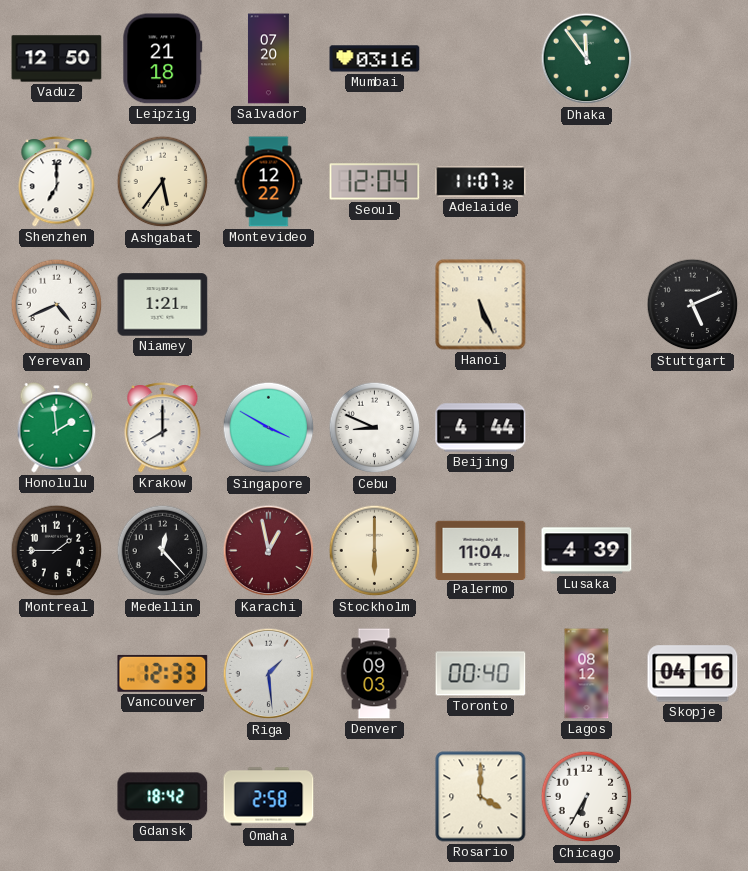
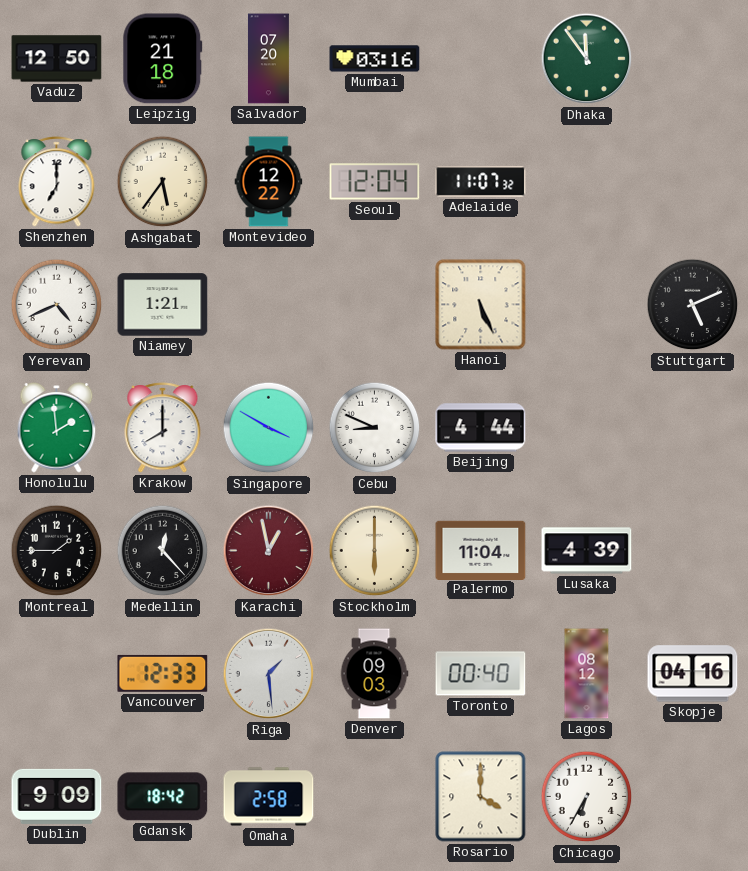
Dublin: none -> 9:09 (57, 796)
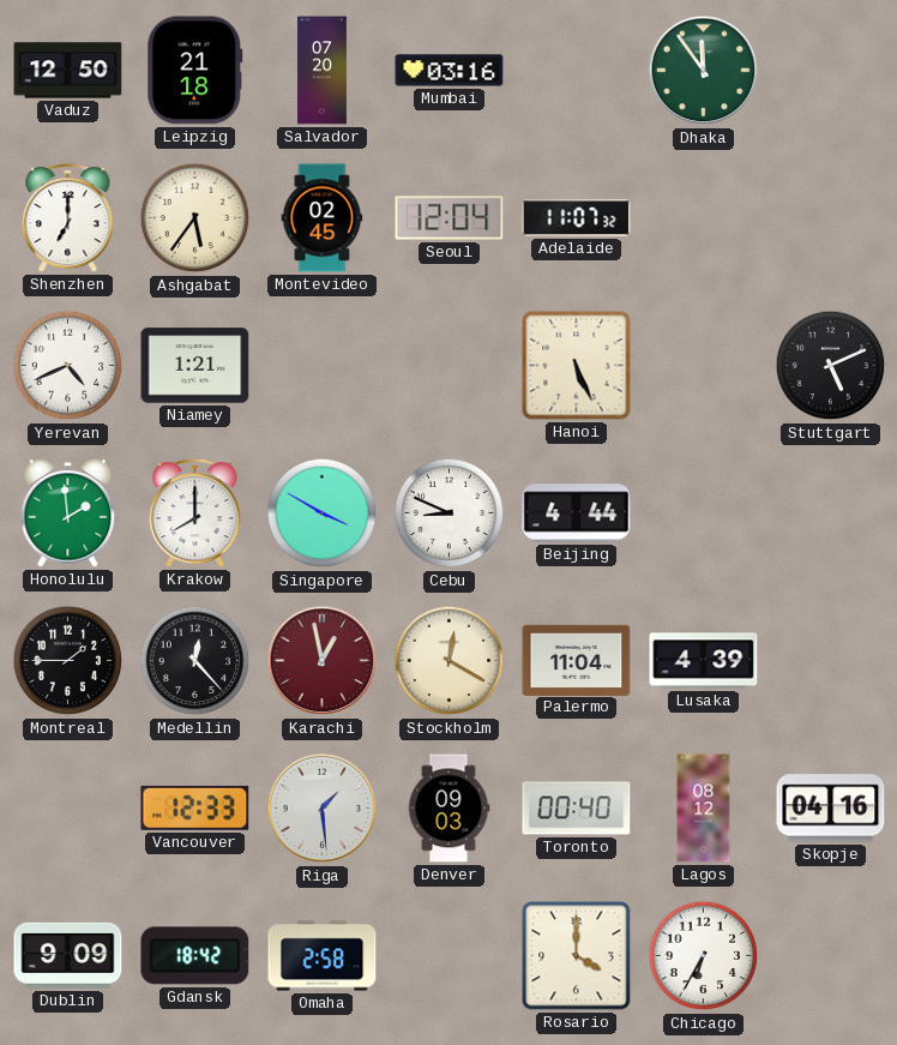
Montevideo: 12:22 -> 02:45 (323, 218)
Stockholm: 6:00 -> 12:20 (450, 661)
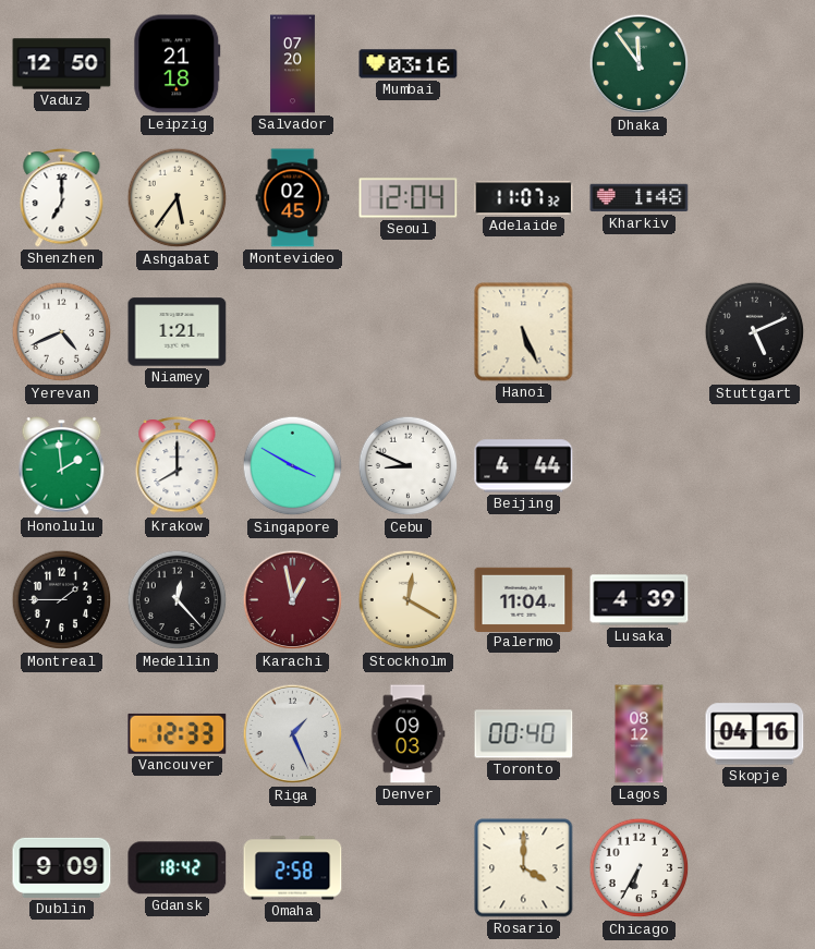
Kharkiv: none -> 1:48 (640, 198)
Riga: 1:29 -> 1:26 (293, 734)
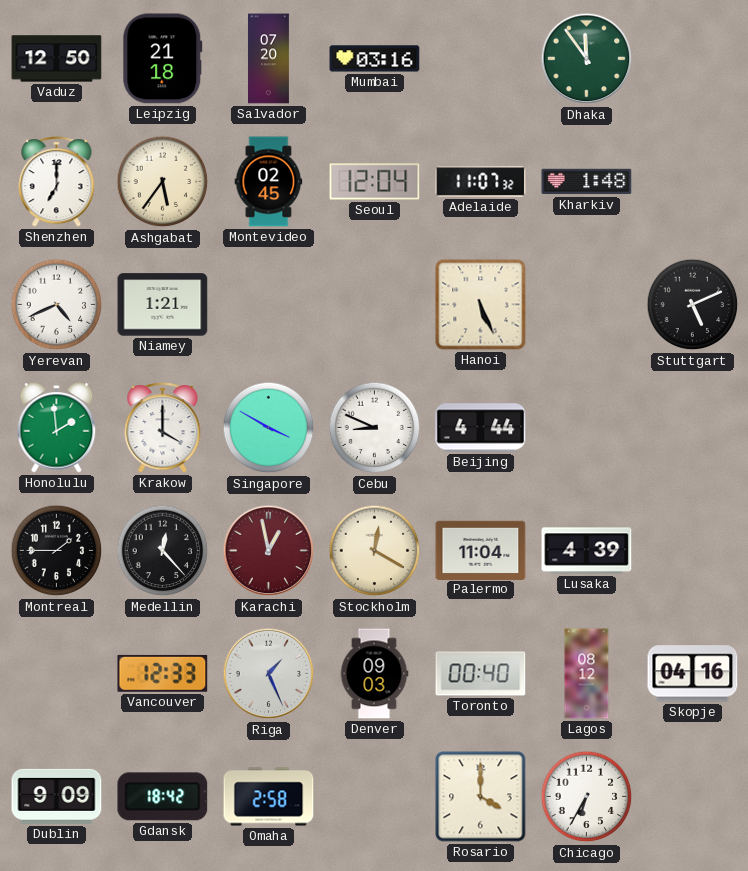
Krakow: 8:00 -> 4:00 (163, 428)
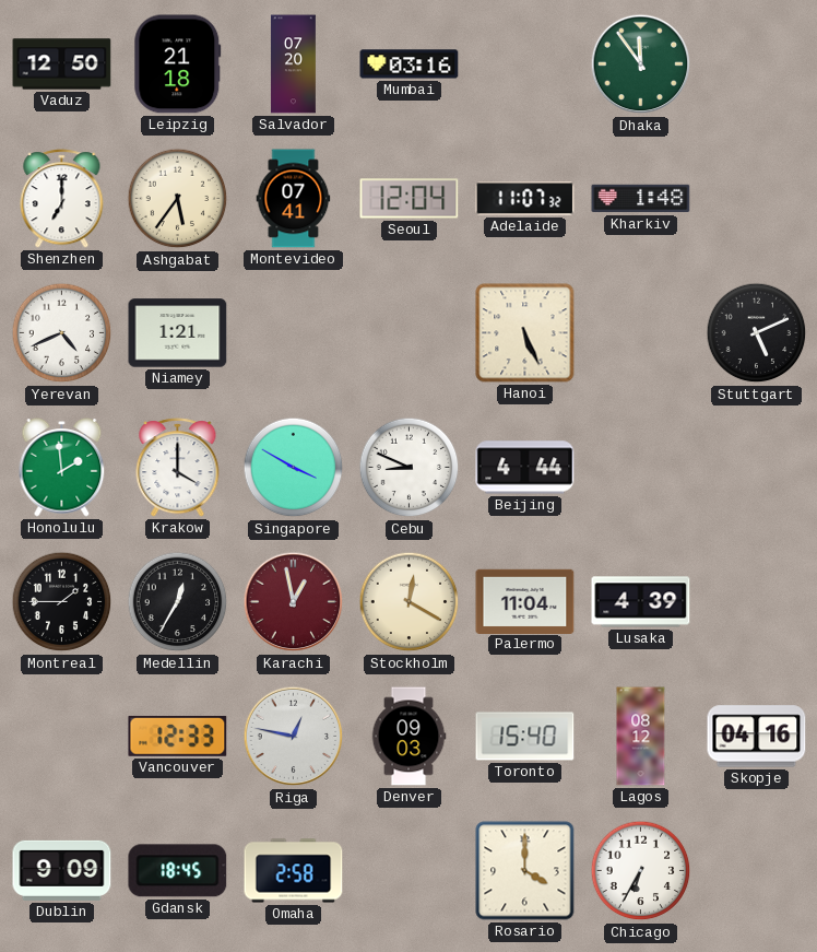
Montevideo: 02:45 -> 07:41 (294, 199)
Medellin: 12:23 -> 12:35 (178, 602)
Riga: 1:26 -> 12:47 (294, 737)
Toronto: 00:40 -> 15:40 (525, 737)
Gdansk: 18:42 -> 18:45 (178, 871)
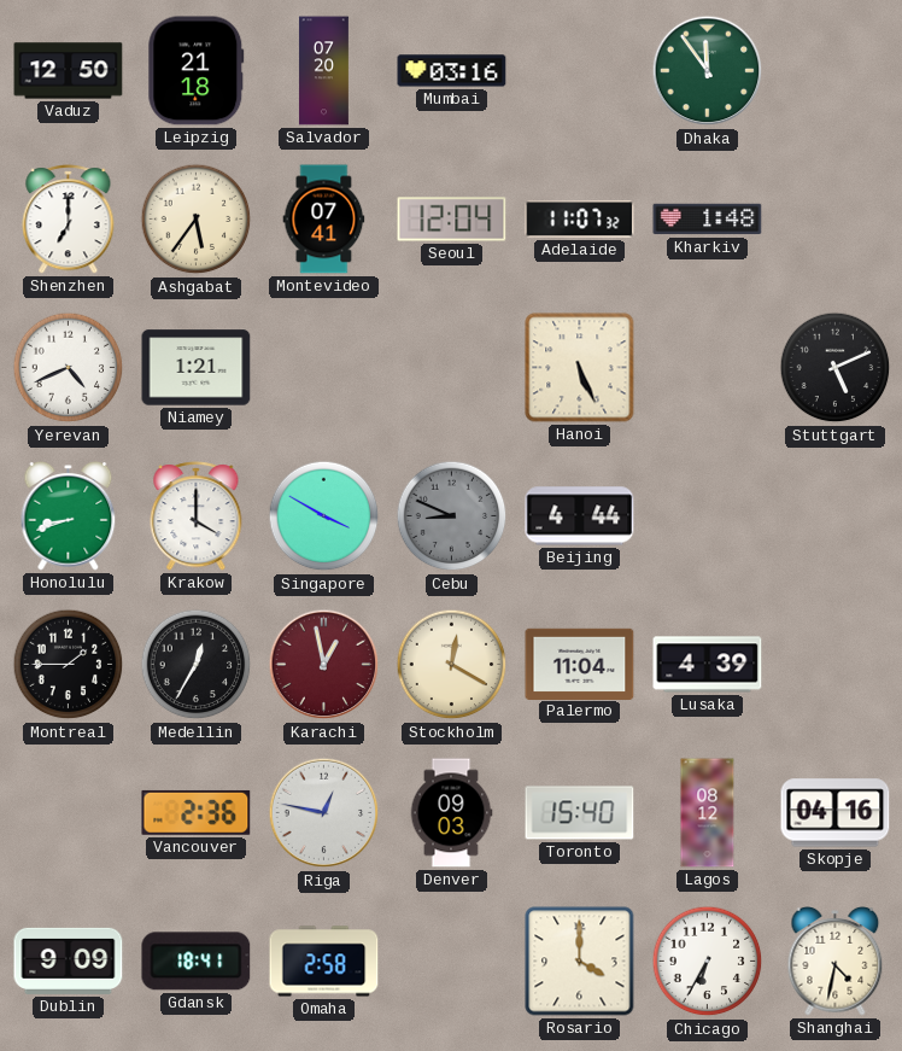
Honolulu: 1:59 -> 8:42 (69, 516)
Cebu dial: white -> grey (452, 516)
Vancouver: 12:33 -> 2:36 (197, 812)
Gdansk: 18:45 -> 18:41 (197, 962)
Shanghai: none -> 4:32 (836, 962)
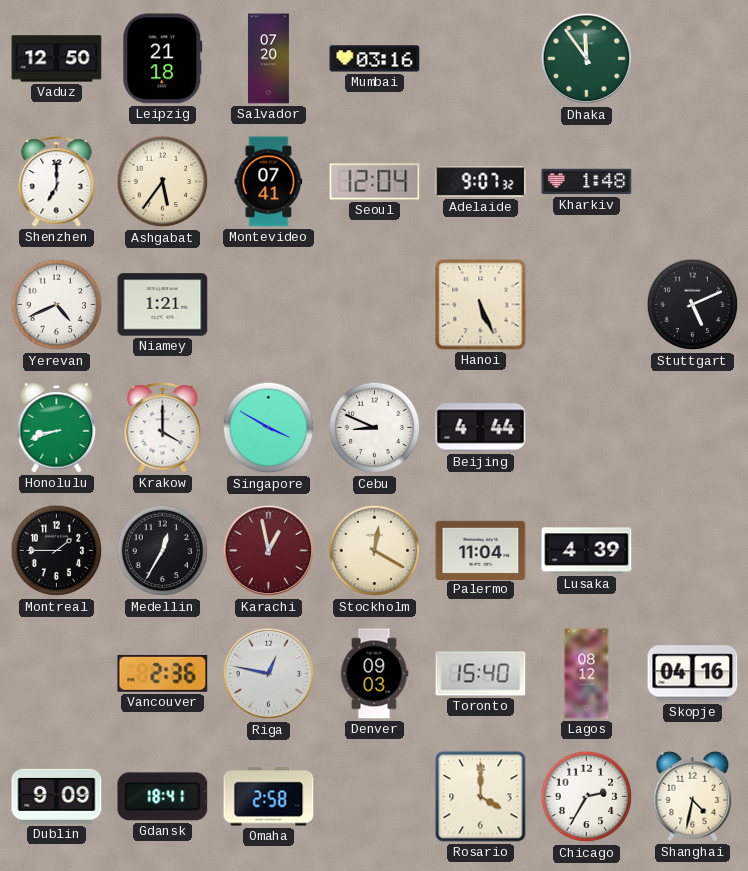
Adelaide: 11:07 -> 9:07 (481, 182)
Cebu dial: grey -> white (375, 428)
Chicago: 6:35 -> 2:35 (587, 797)
